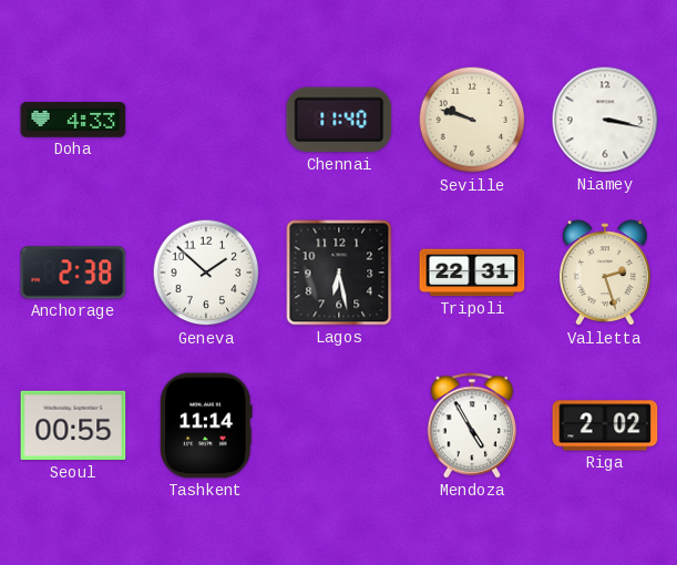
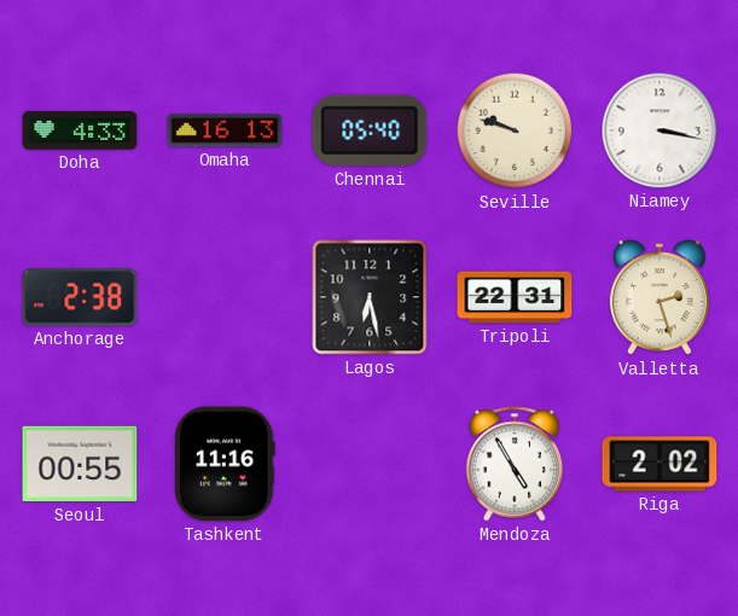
Omaha: none -> 16:13 (225, 130)
Chennai: 11:40 -> 05:40 (370, 130)
Geneva: 1:52 -> none (206, 273)
Tashkent: 11:14 -> 11:16 (225, 464)
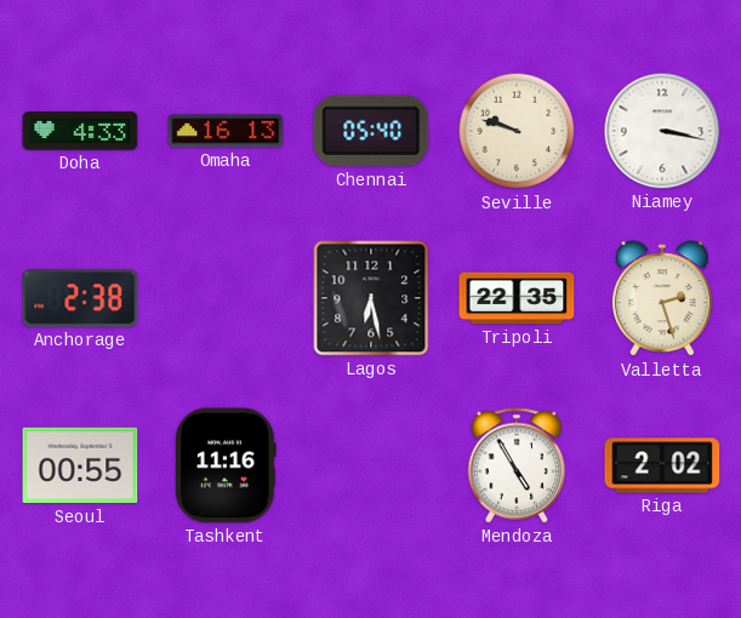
Tripoli: 22:31 -> 22:35 (517, 298)
